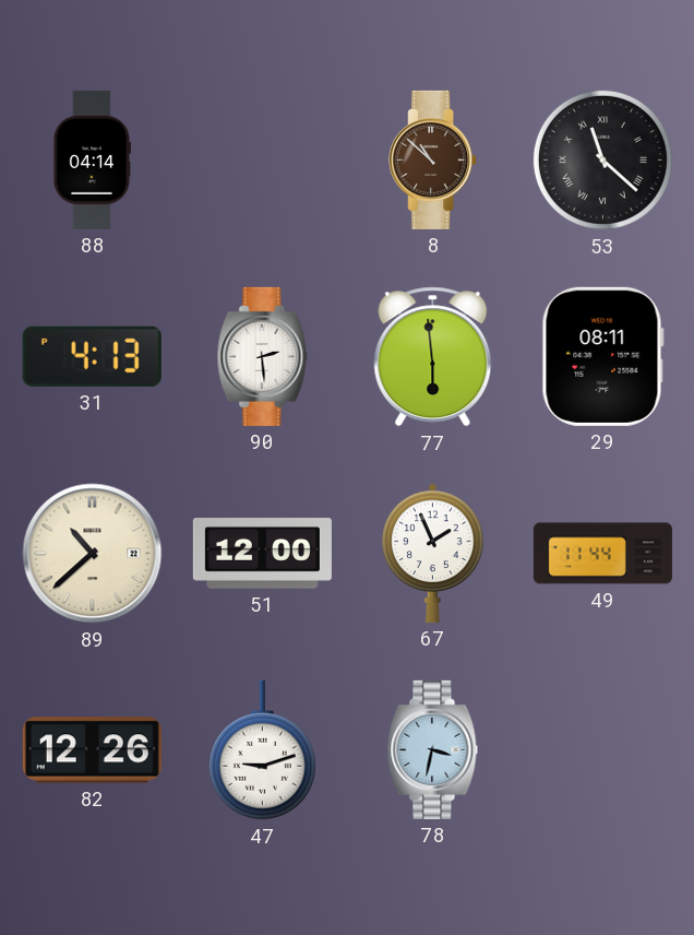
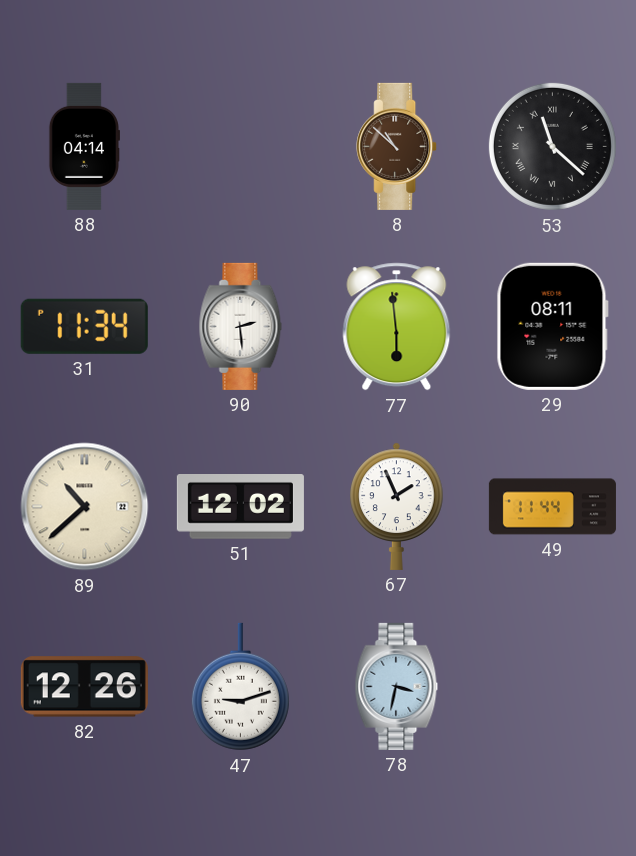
31: 4:13 -> 11:34 (84, 326)
51: 12:00 -> 12:02 (240, 507)
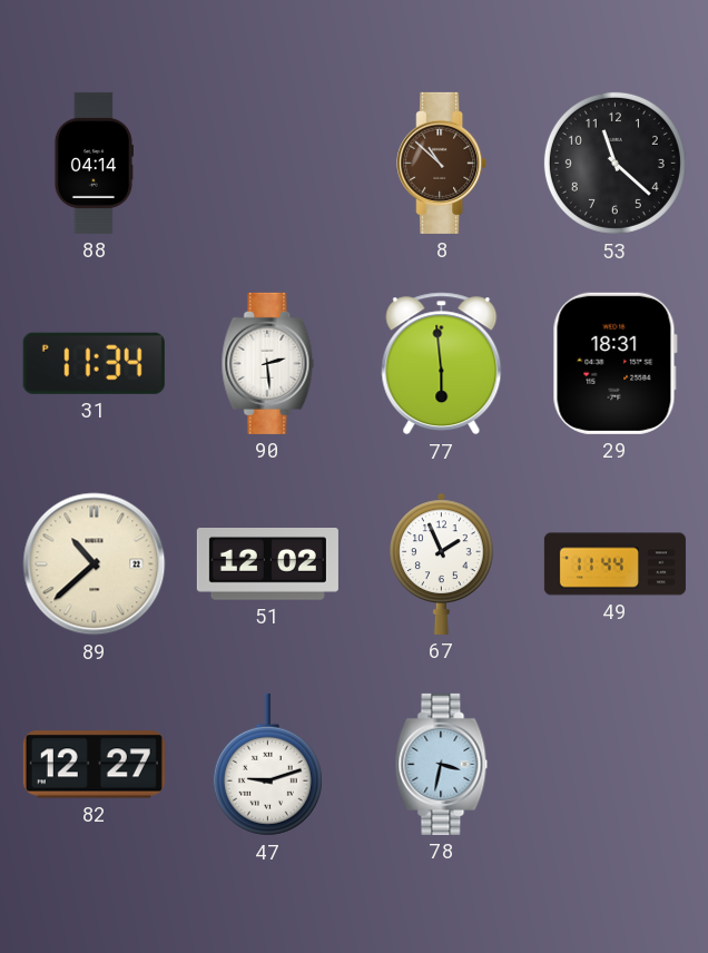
53 numerals: Roman -> Arabic (614, 163)
29: 08:11 -> 18:31 (614, 363)
82: 12:26 -> 12:27 (94, 765)
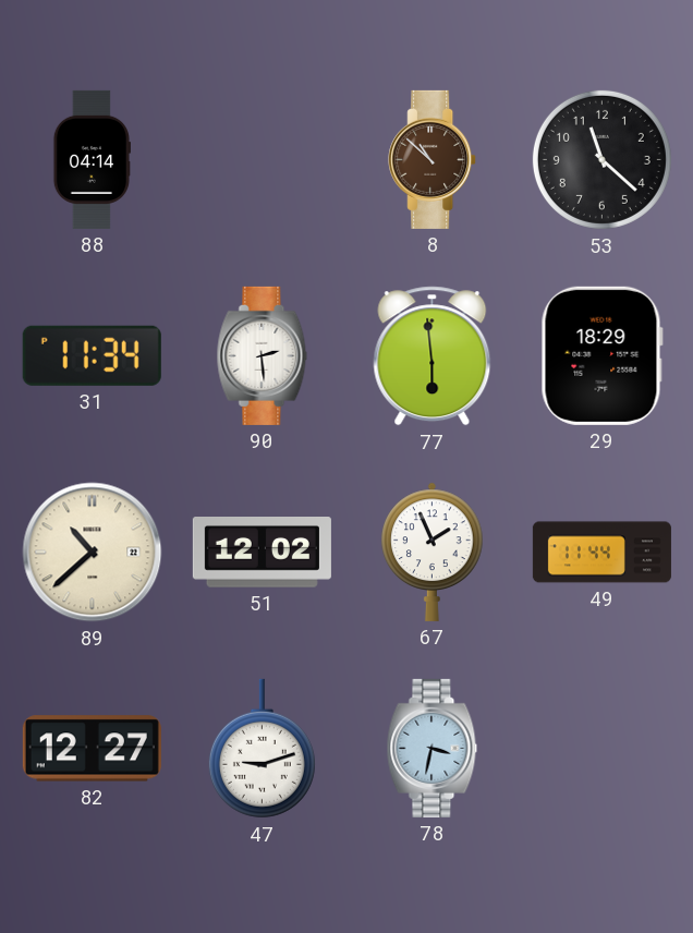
29: 18:31 -> 18:29 (601, 355)
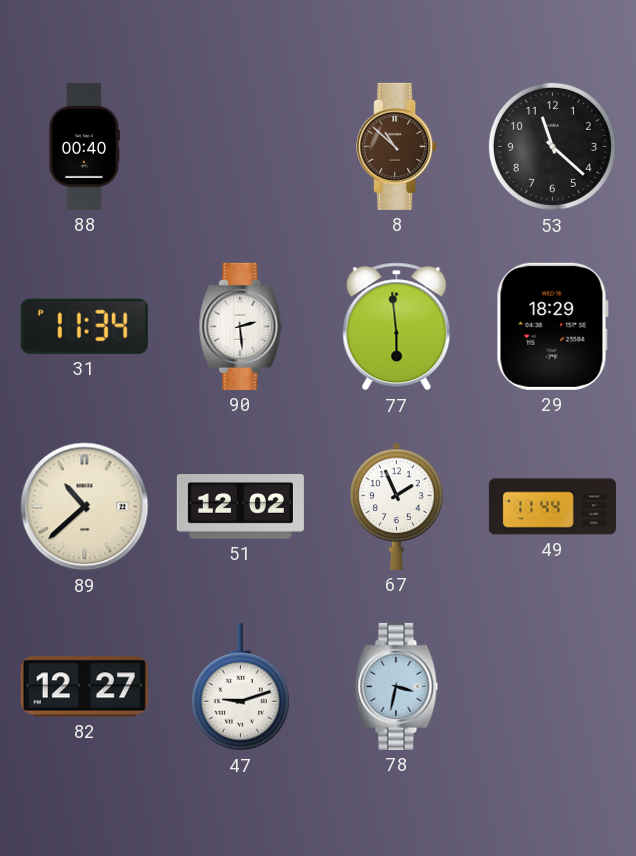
88: 04:14 -> 00:40 (84, 146)
